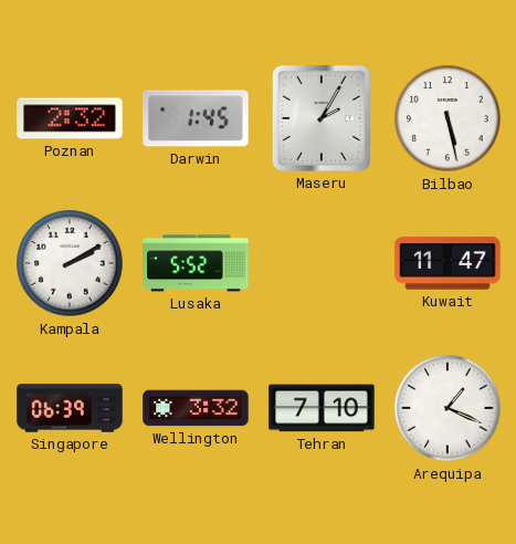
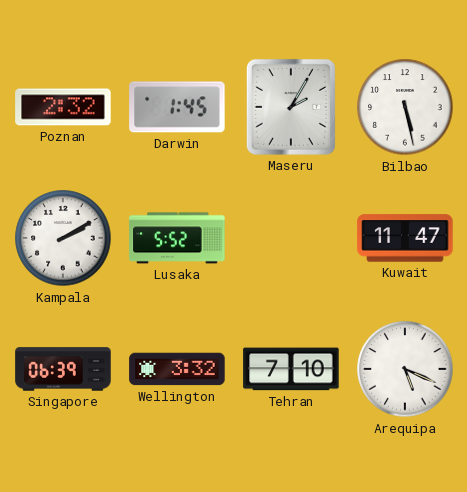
Arequipa: 1:19 -> 5:19 (405, 369)
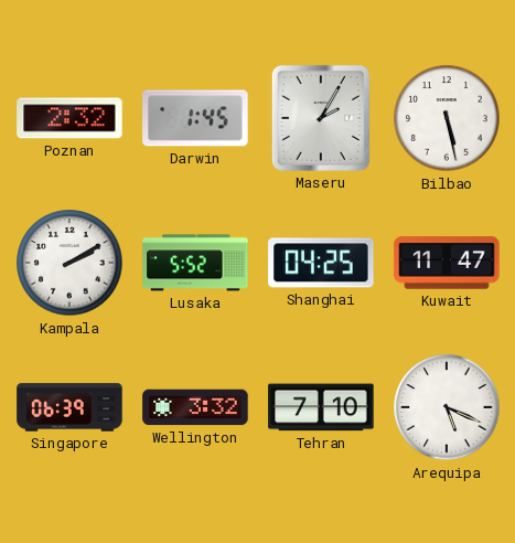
Shanghai: none -> 04:25 (321, 263)
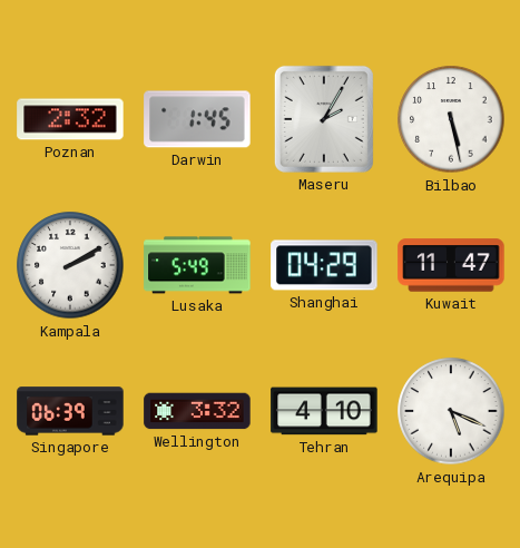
Lusaka: 5:52 -> 5:49 (197, 265)
Shanghai: 04:25 -> 04:29 (324, 265)
Tehran: 7:10 -> 4:10 (324, 411)
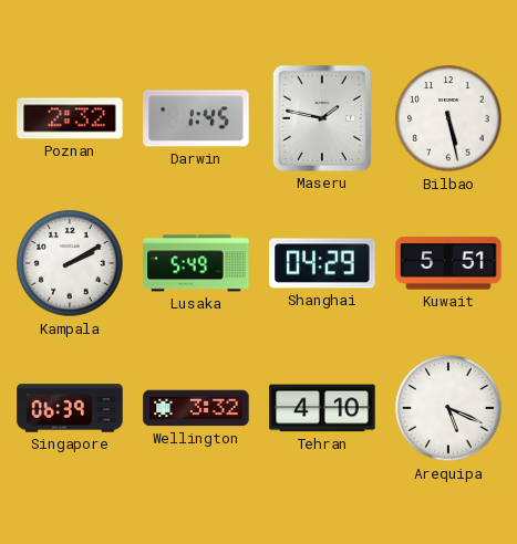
Maseru: 2:05 -> 1:47 (322, 118)
Kuwait: 11:47 -> 5:51 (448, 263)
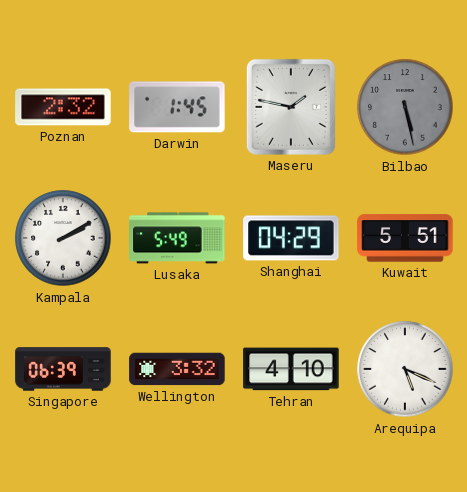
Bilbao dial: white -> grey (405, 107)
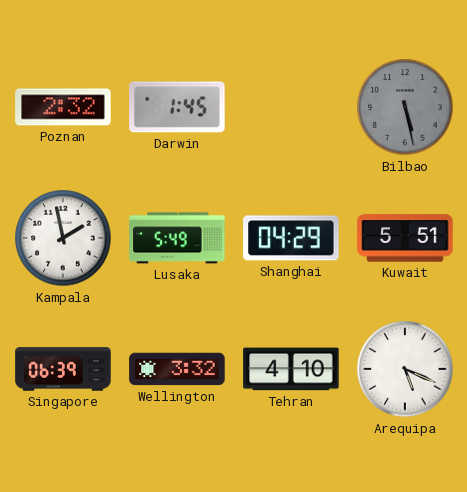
Maseru: 1:47 -> none (291, 107)
Kampala: 2:10 -> 1:58 (63, 238)
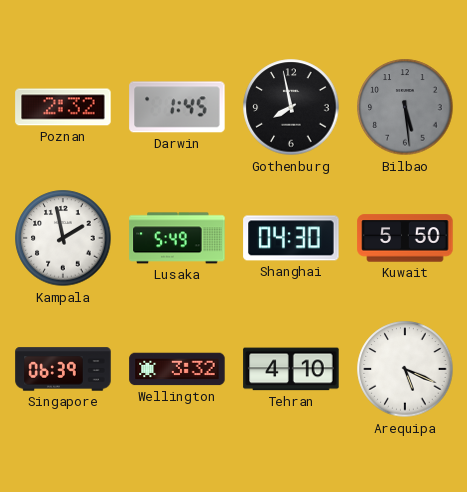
Gothenburg: none -> 7:58 (291, 107)
Bilbao: 5:28 -> 5:29 (405, 107)
Shanghai: 04:29 -> 04:30 (291, 238)
Kuwait: 5:51 -> 5:50 (405, 238)
